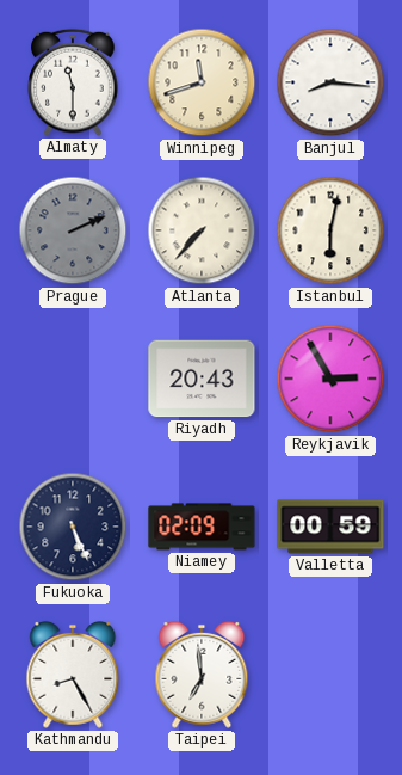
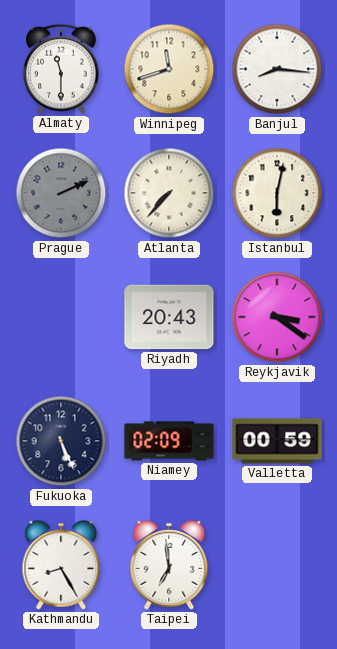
Reykjavik: 2:55 -> 3:21 (277, 317)
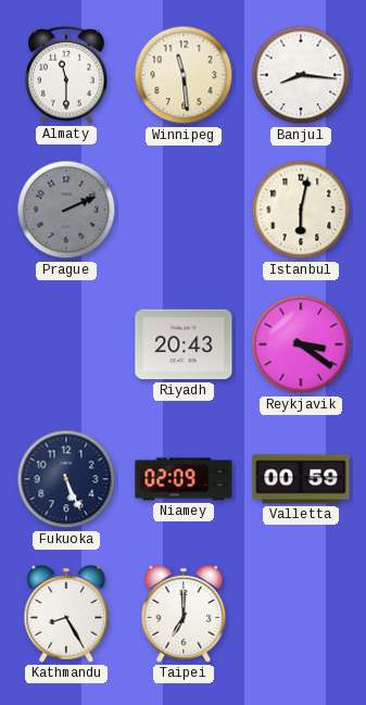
Winnipeg: 11:42 -> 11:29 (184, 75)
Atlanta: 7:37 -> none (169, 193)
Taipei: 6:59 -> 7:00 (184, 614)
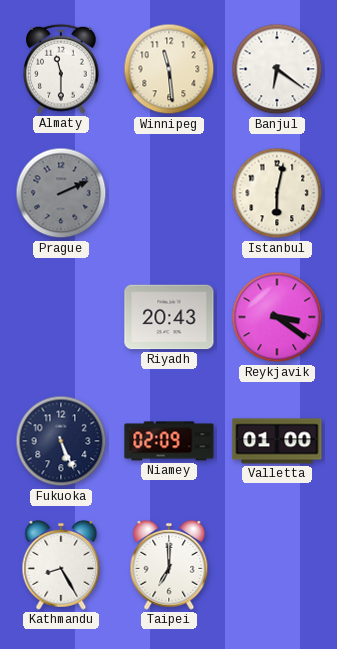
Banjul: 8:16 -> 6:21 (277, 69)
Valletta: 00:59 -> 01:00 (277, 441)
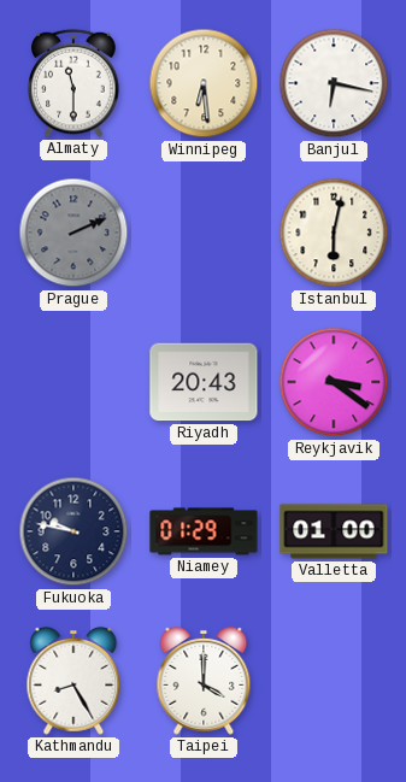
Winnipeg: 11:29 -> 6:29 (204, 83)
Banjul: 6:21 -> 6:17 (334, 83)
Fukuoka: 5:26 -> 9:47 (73, 531)
Niamey: 02:09 -> 01:29 (204, 531)
Taipei: 7:00 -> 4:00 (204, 681)
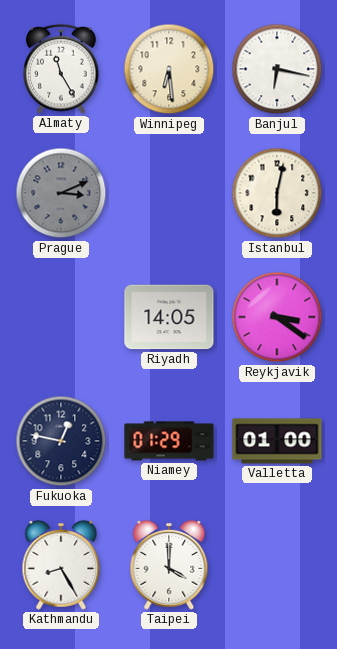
Almaty: 11:30 -> 11:25 (61, 69)
Prague: 2:11 -> 3:11 (61, 193)
Riyadh: 20:43 -> 14:05 (169, 317)
Fukuoka: 9:47 -> 12:47 (61, 441)
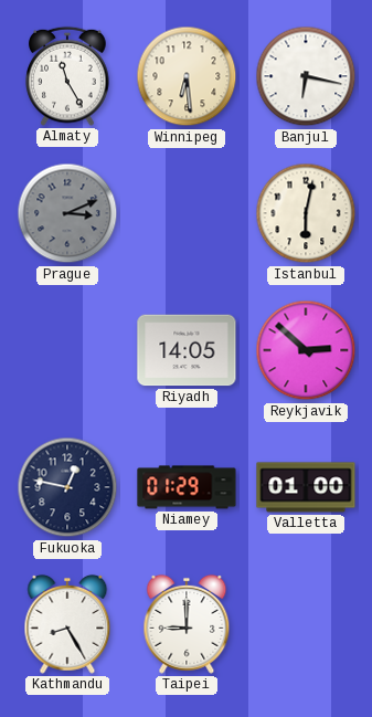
Reykjavik: 3:21 -> 2:52 (306, 350)
Taipei: 4:00 -> 9:00 (187, 624)
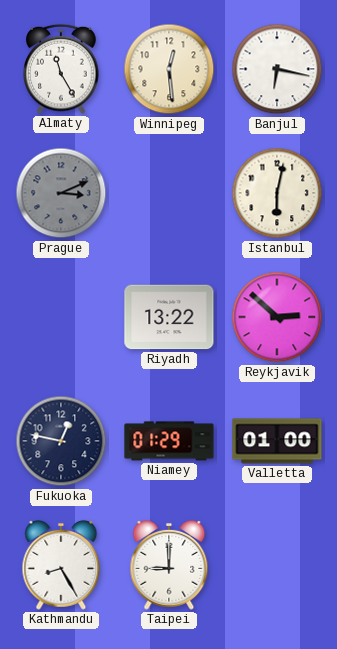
Winnipeg: 6:29 -> 12:29 (169, 69)
Riyadh: 14:05 -> 13:22 (169, 317)
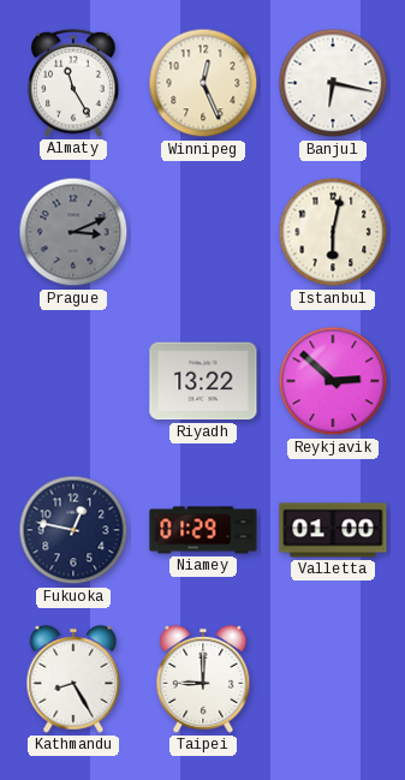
Winnipeg: 12:29 -> 12:26 (203, 83)
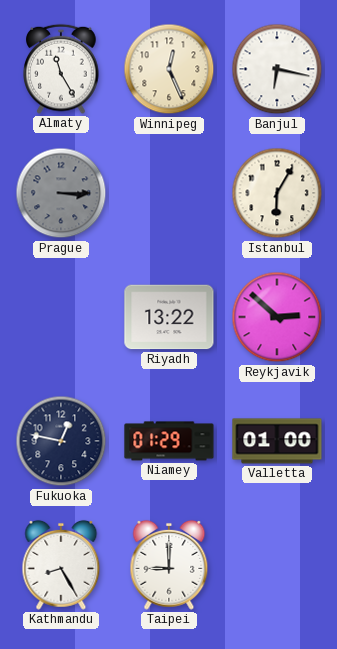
Prague: 3:11 -> 3:15 (61, 193)
Istanbul: 6:02 -> 6:05 (277, 193)
